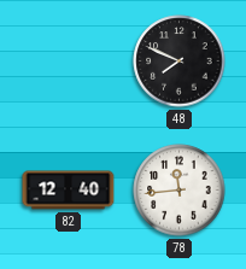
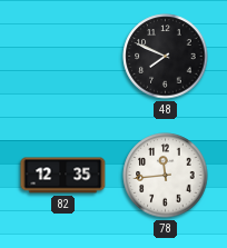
82: 12:40 -> 12:35 (63, 176)
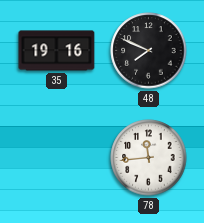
35: none -> 19:16 (57, 51)
82: 12:35 -> none (63, 176)
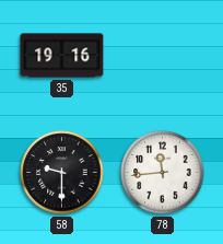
48: 7:49 -> none (149, 51)
58: none -> 9:30 (62, 173)
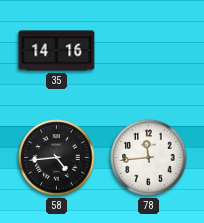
35: 19:16 -> 14:16 (57, 51)
58: 9:30 -> 4:44 (57, 158)
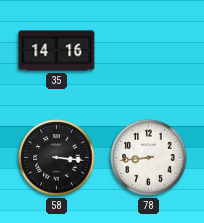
58: 4:44 -> 3:16 (57, 158)
78: 11:44 -> 8:44 (149, 158)
